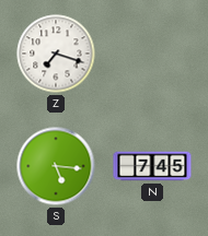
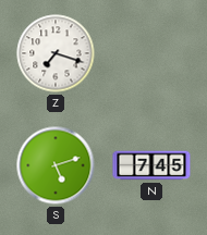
S: 5:16 -> 5:12 (56, 165)
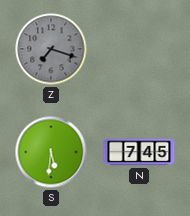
Z dial: white -> grey (51, 49)
S: 5:12 -> 5:31 (51, 152)
